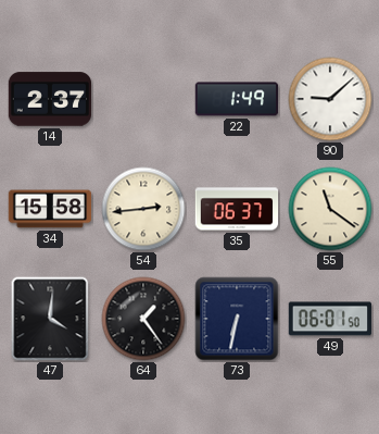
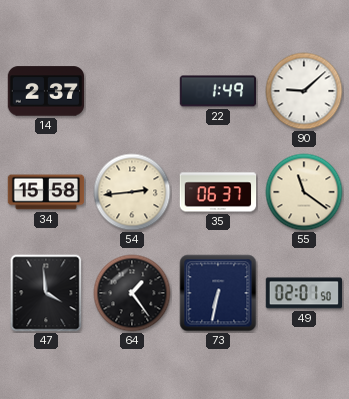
47: 4:01 -> 3:59 (46, 293)
49: 06:01 -> 02:01 (304, 293)
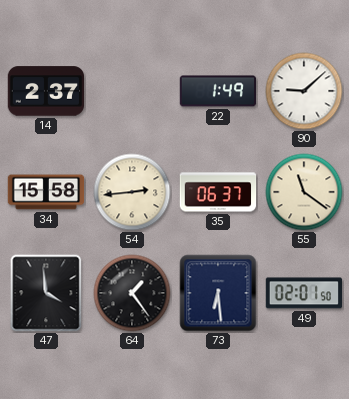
73: 6:32 -> 6:29 (218, 293)
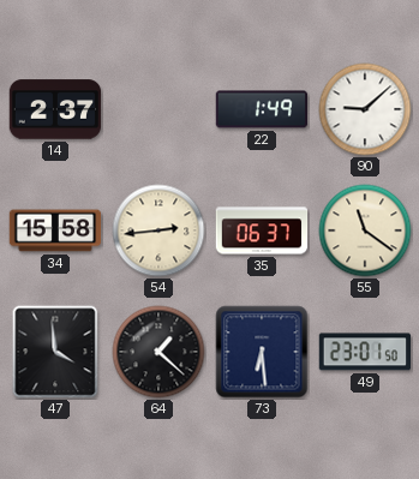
64: 1:24 -> 1:22 (158, 352)
49: 02:01 -> 23:01 (365, 352)
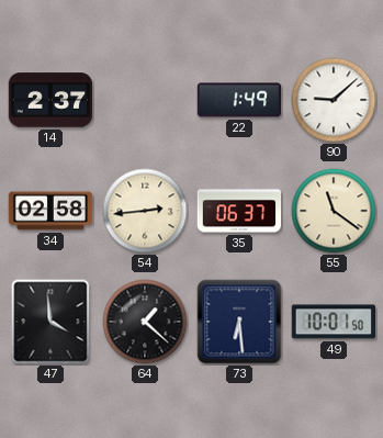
34: 15:58 -> 02:58 (50, 211)
49: 23:01 -> 10:01 (334, 322)
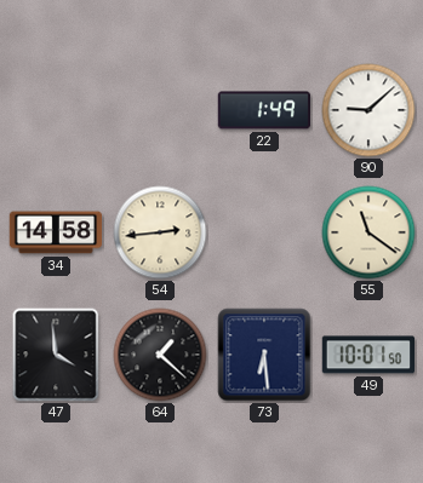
14: 2:37 -> none (50, 100)
34: 02:58 -> 14:58 (56, 232)
35: 06:37 -> none (239, 211)
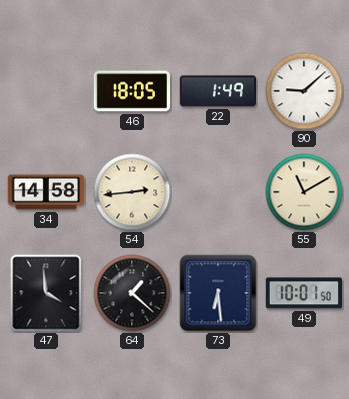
46: none -> 18:05 (132, 91)
55: 11:21 -> 11:10 (304, 192)
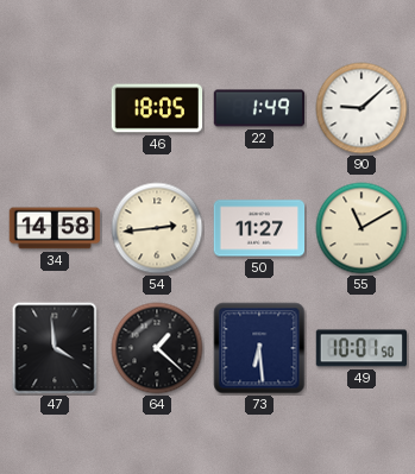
50: none -> 11:27 (259, 228)
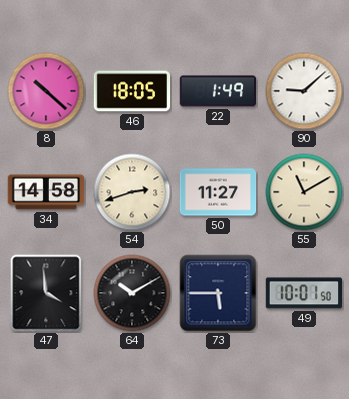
8: none -> 10:22 (46, 91)
54: 2:44 -> 2:42 (132, 192)
64: 1:22 -> 10:10 (132, 293)
73: 6:29 -> 5:45 (218, 293)
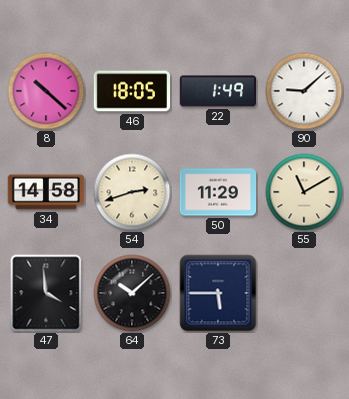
50: 11:27 -> 11:29 (218, 192)
64: 10:10 -> 10:08 (132, 293)
49: 10:01 -> none (304, 293)
